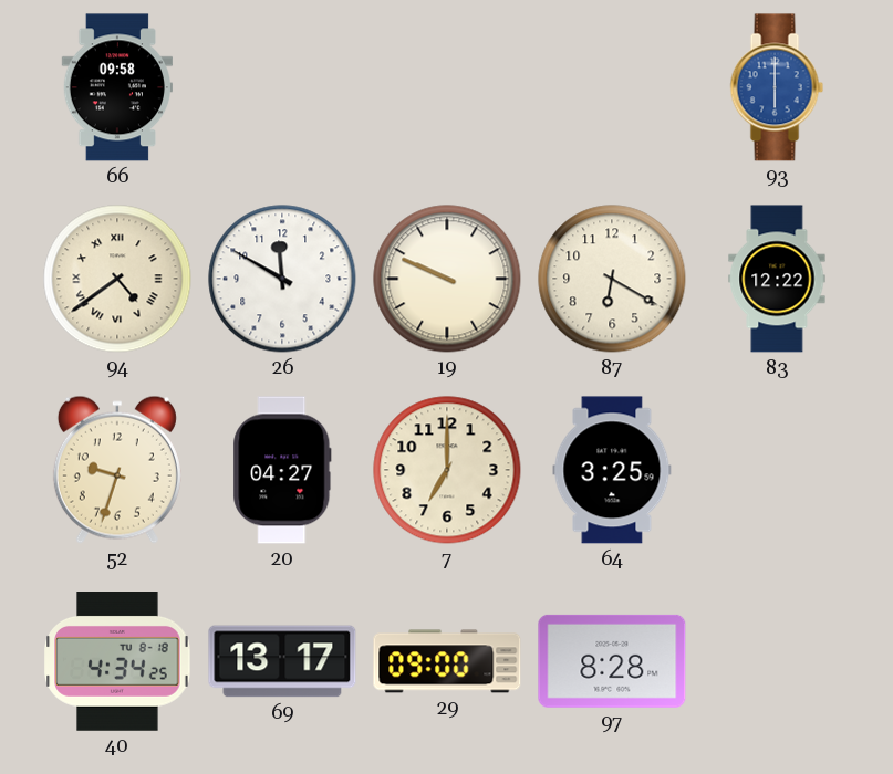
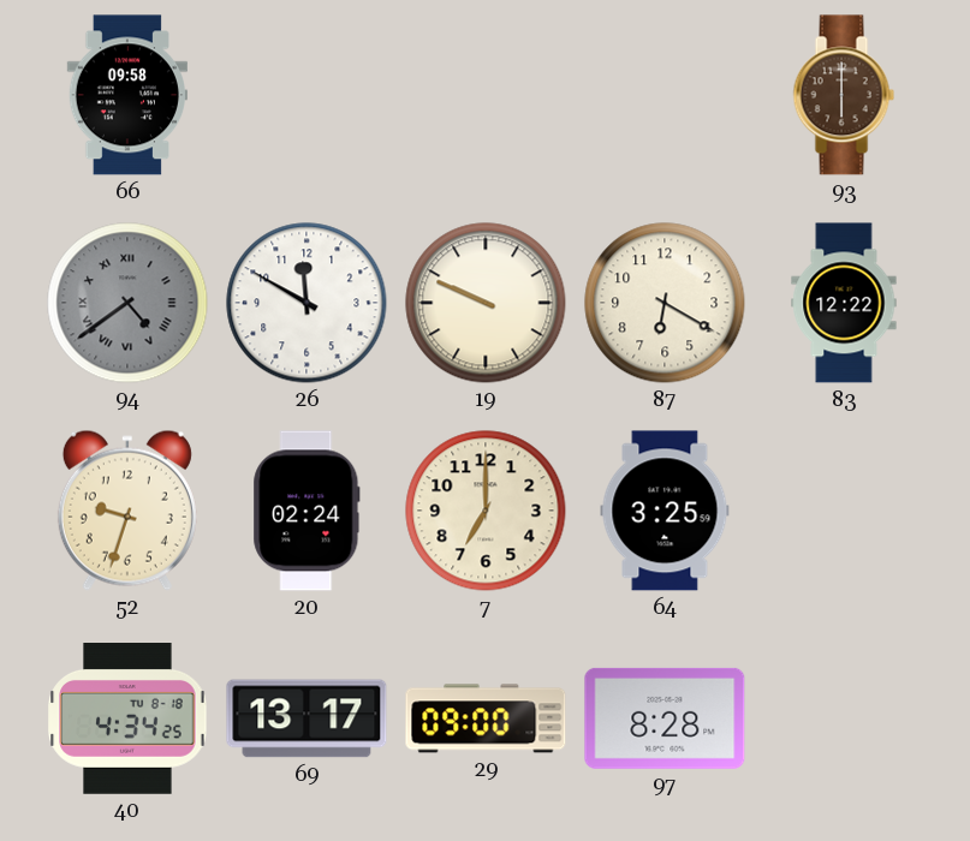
93 dial: blue -> brown (844, 95)
94 dial: cream -> grey (127, 303)
20: 04:27 -> 02:24 (307, 511)
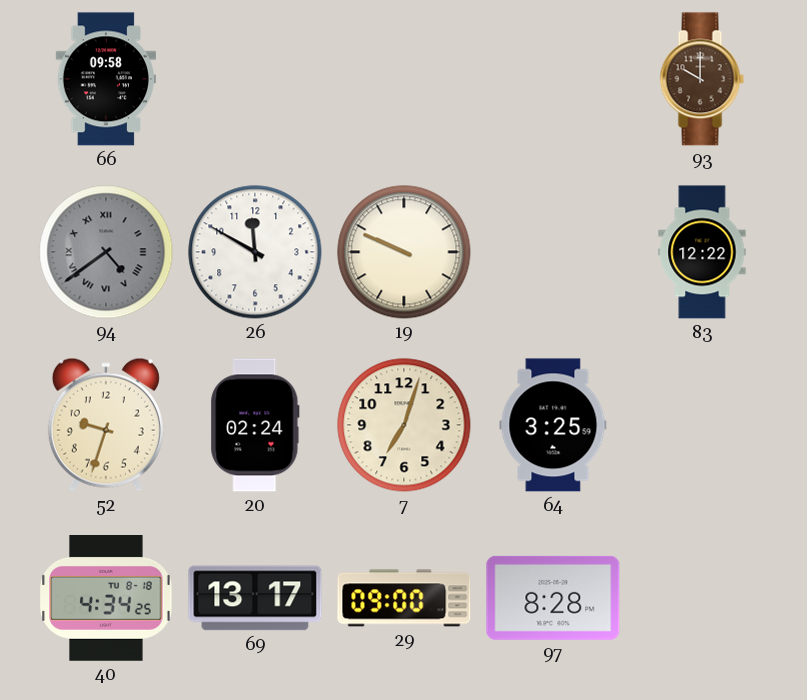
93: 6:00 -> 10:00 (702, 79)
87: 6:20 -> none (665, 303)
7: 7:00 -> 7:03 (404, 425)
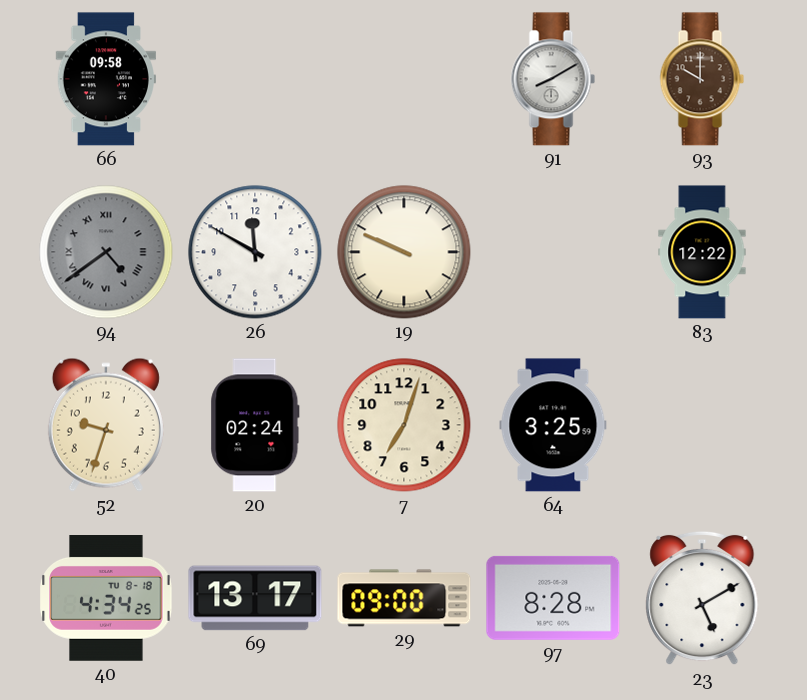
91: none -> 8:10 (553, 79)
23: none -> 5:10 (702, 598)
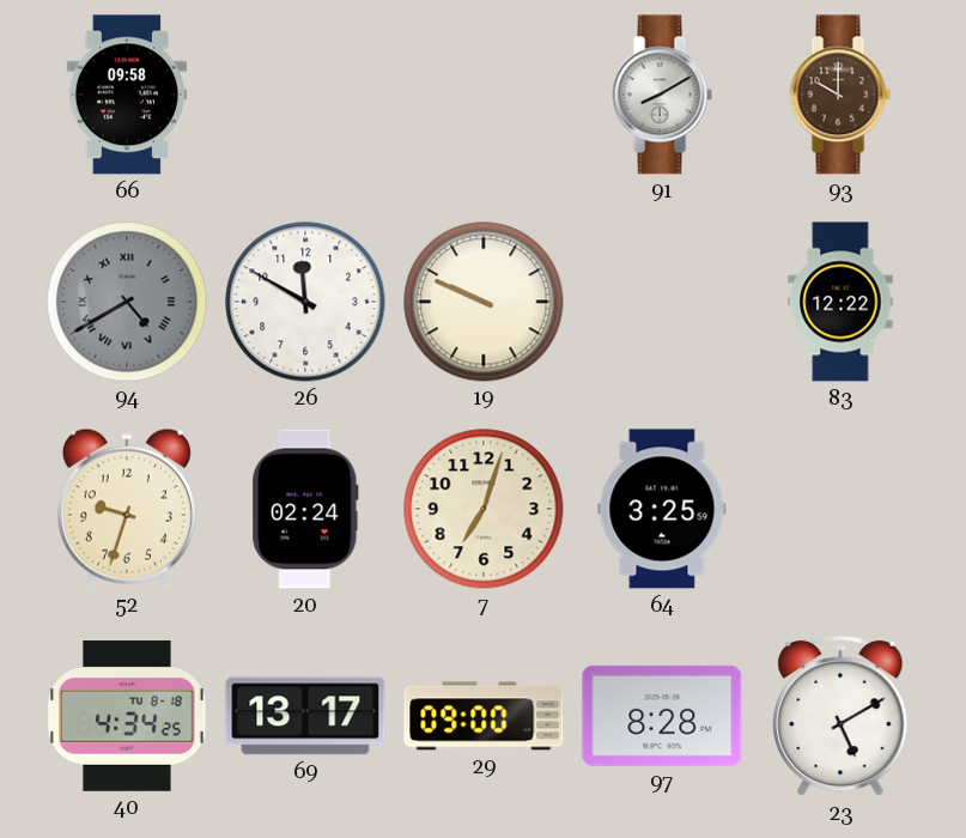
94: 4:39 -> 4:40 (127, 302)
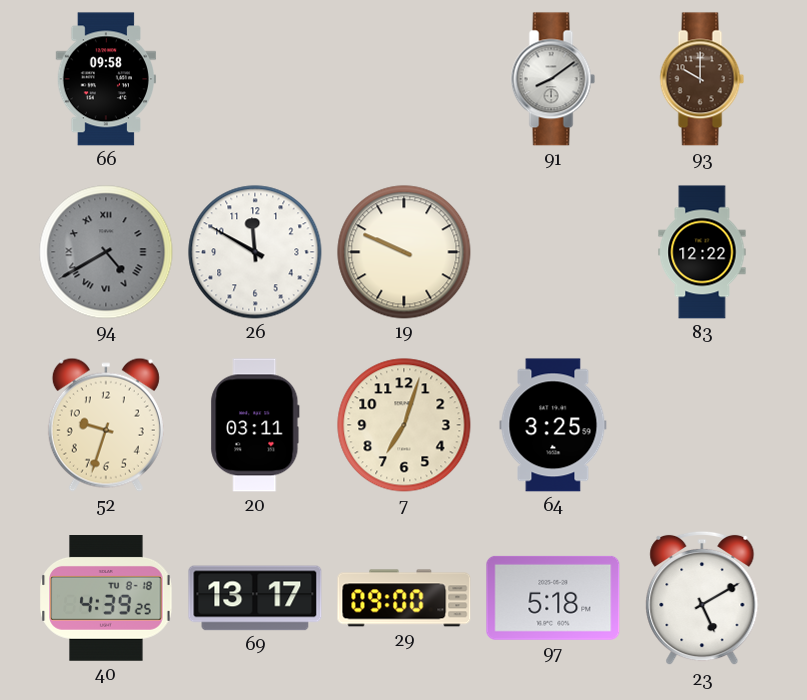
91: 8:10 -> 8:09 (553, 79)
20: 02:24 -> 03:11 (255, 425)
40: 4:34 -> 4:39 (106, 599)
97: 8:28 -> 5:18 (553, 598)
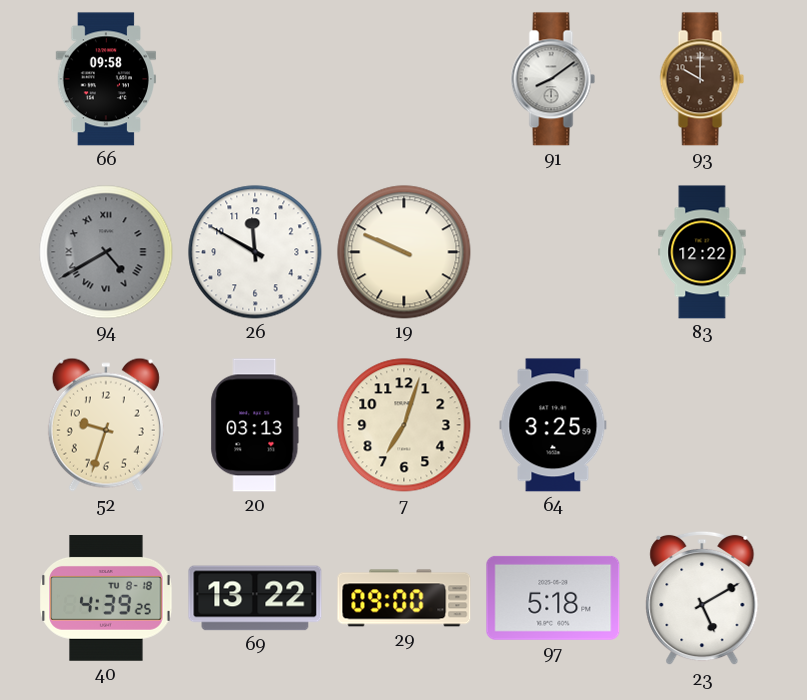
20: 03:11 -> 03:13 (255, 425)
69: 13:17 -> 13:22 (255, 598)
